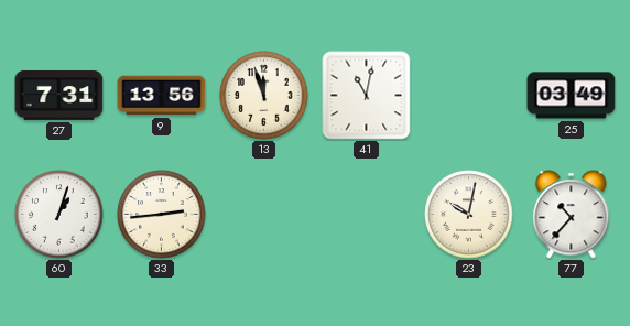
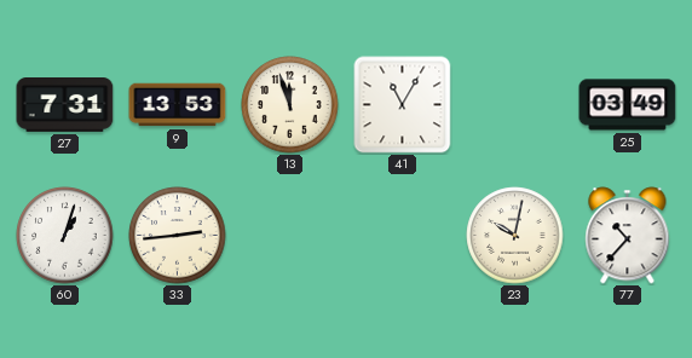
9: 13:56 -> 13:53 (178, 105)
41: 11:02 -> 11:05 (403, 105)
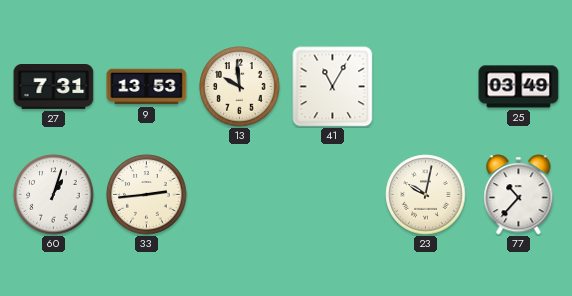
13: 11:57 -> 9:59 (240, 87)
